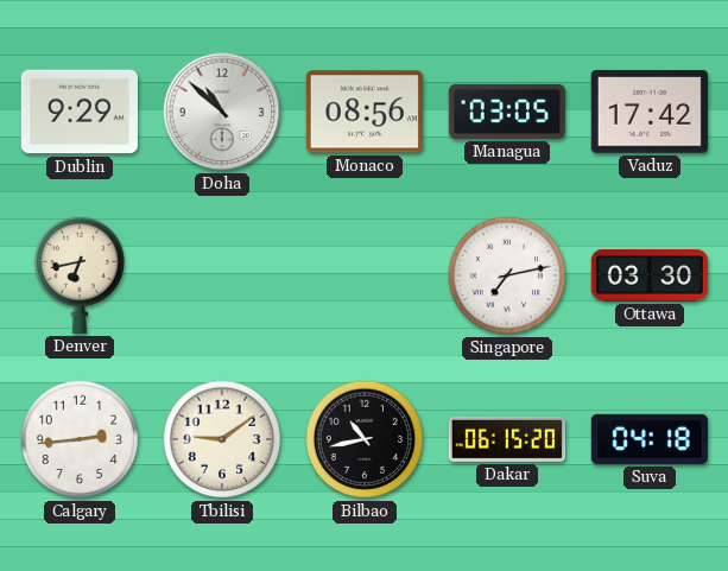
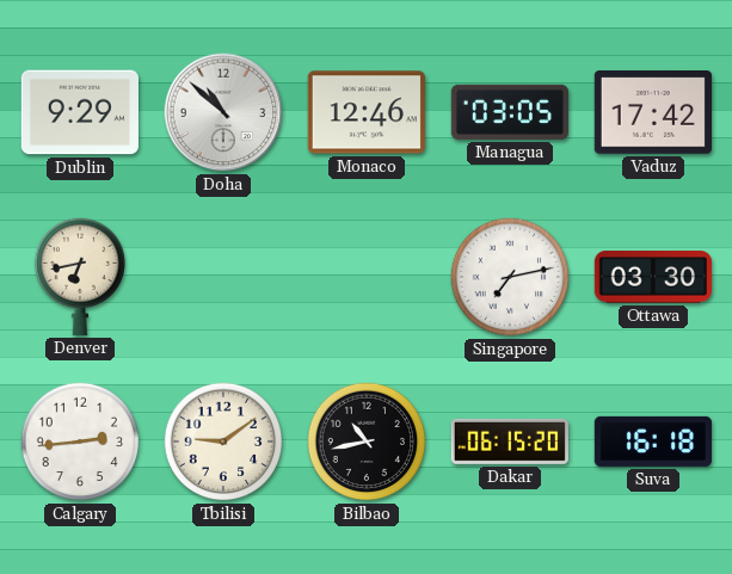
Monaco: 08:56 -> 12:46 (367, 112)
Suva: 04:18 -> 16:18 (653, 442)
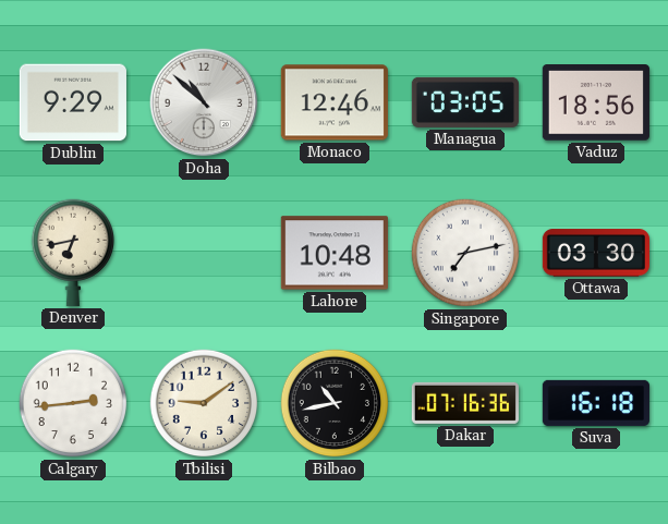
Vaduz: 17:42 -> 18:56 (596, 103)
Lahore: none -> 10:48 (335, 253)
Dakar: 06:15 -> 07:16 (465, 403)
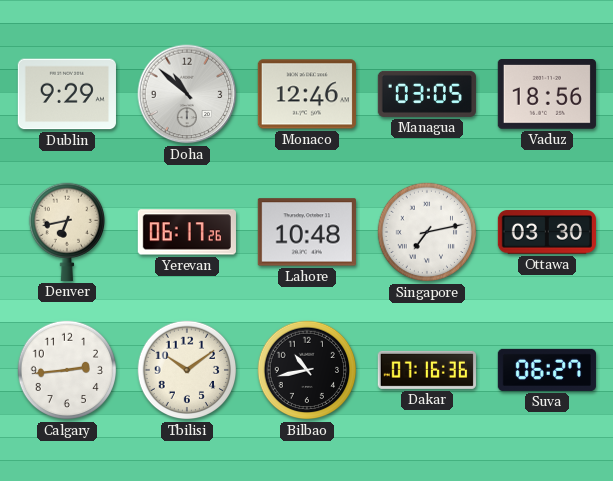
Yerevan: none -> 06:17 (187, 232)
Tbilisi: 9:09 -> 10:09 (187, 370)
Suva: 16:18 -> 06:27 (547, 370)
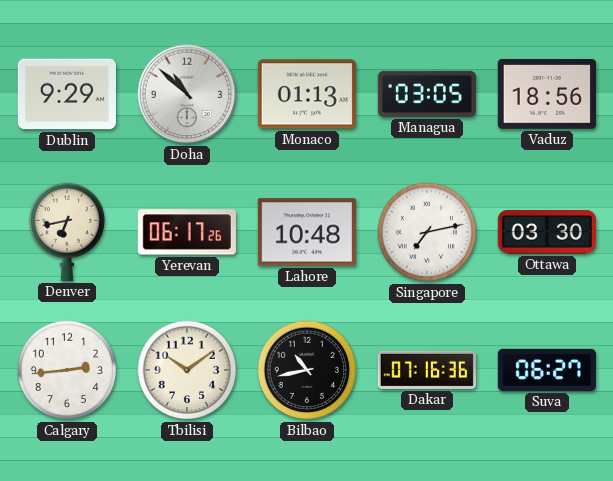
Monaco: 12:46 -> 01:13 (307, 94)
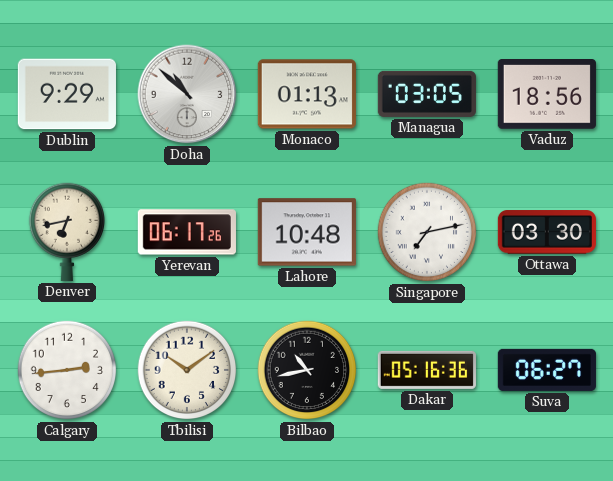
Dakar: 07:16 -> 05:16 (427, 370)
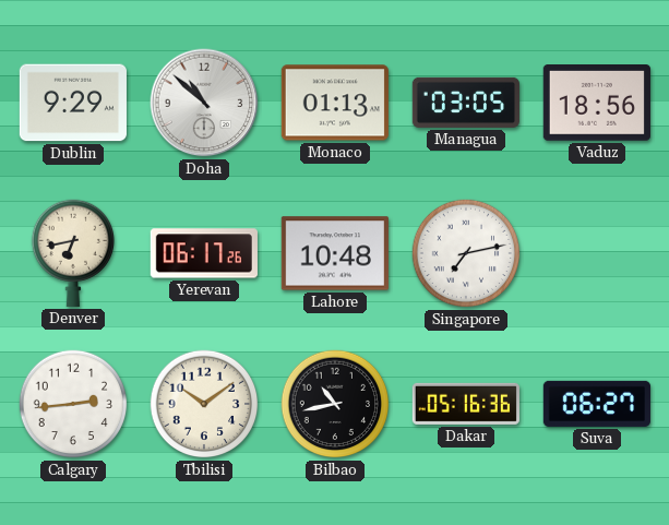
Ottawa: 03:30 -> none (547, 232)
